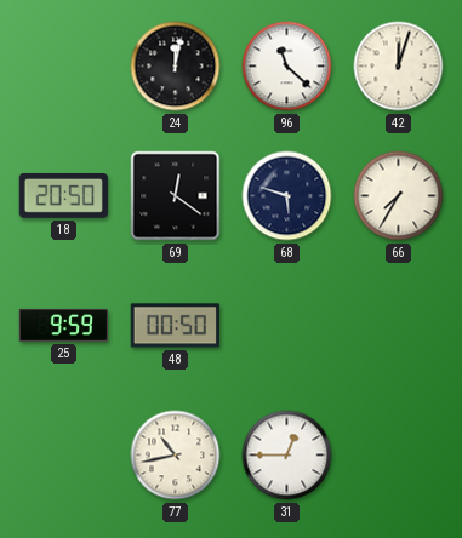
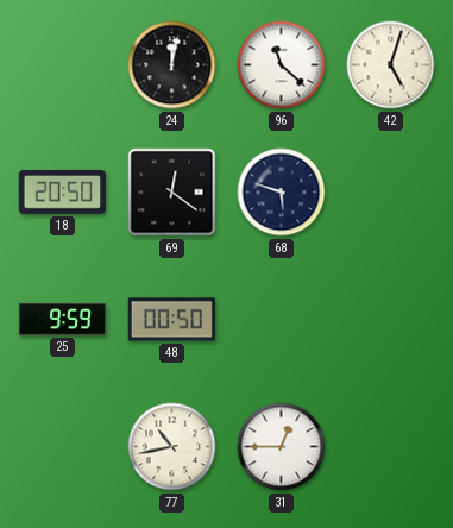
42: 12:03 -> 5:03 (391, 65)
66: 7:35 -> none (399, 196)
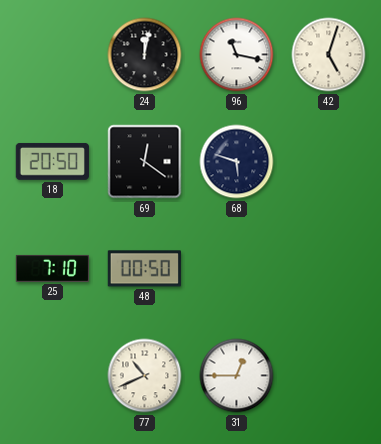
96: 11:22 -> 11:17 (237, 55)
25: 9:59 -> 7:10 (52, 268)
77: 10:43 -> 10:41 (145, 376)
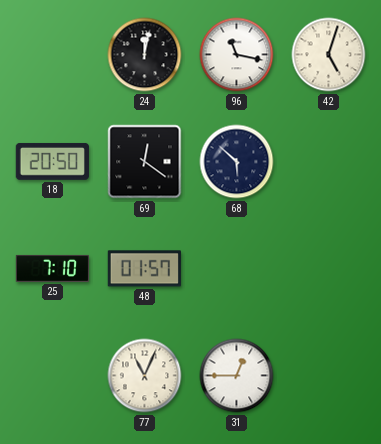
68: 5:48 -> 5:52 (237, 162)
48: 00:50 -> 01:57 (144, 269)
77: 10:41 -> 11:04 (145, 376)
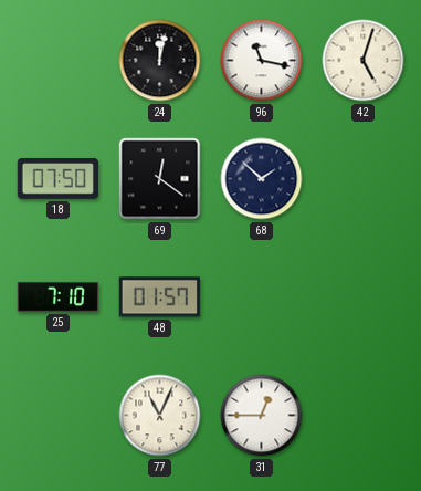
18: 20:50 -> 07:50 (57, 178)
68: 5:52 -> 1:52 (262, 179)
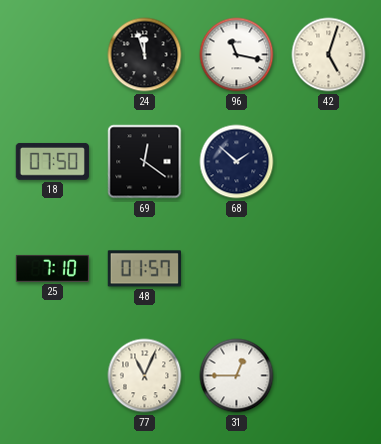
24: 12:02 -> 11:57 (145, 55)
